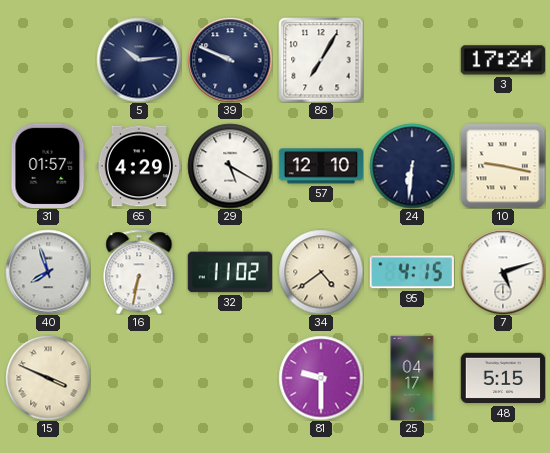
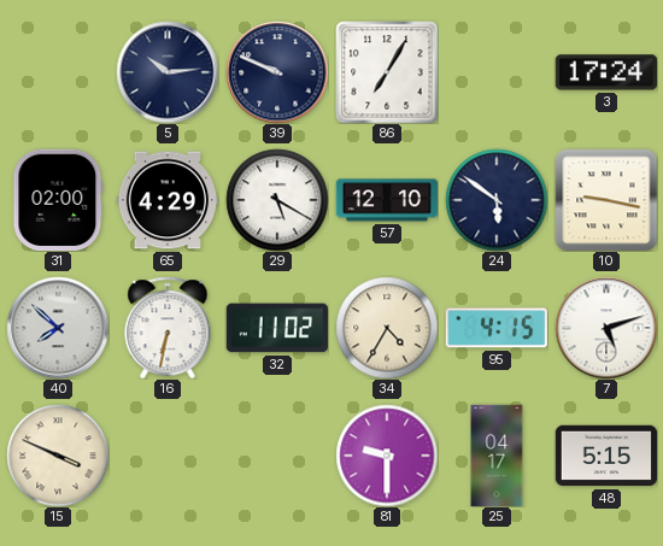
31: 01:57 -> 02:00 (58, 199)
24: 6:31 -> 5:51 (497, 200)
40: 7:57 -> 7:52 (58, 328)
34: 4:39 -> 4:35 (387, 328)
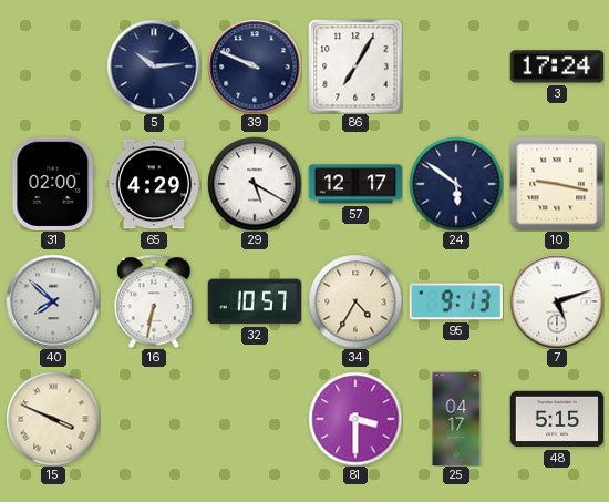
57: 12:10 -> 12:17 (355, 184)
32: 11:02 -> 10:57 (254, 301)
95: 4:15 -> 9:13 (455, 301)
81: 9:30 -> 3:30 (355, 419)
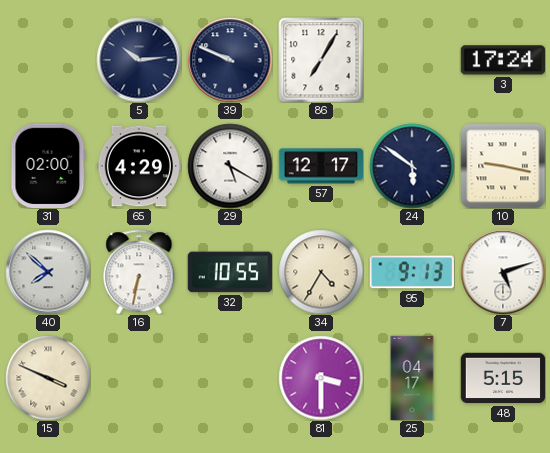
32: 10:57 -> 10:55 (229, 272)
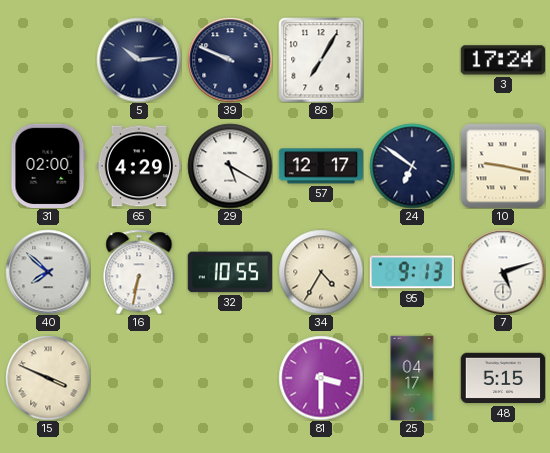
24: 5:51 -> 6:51 (412, 166)
